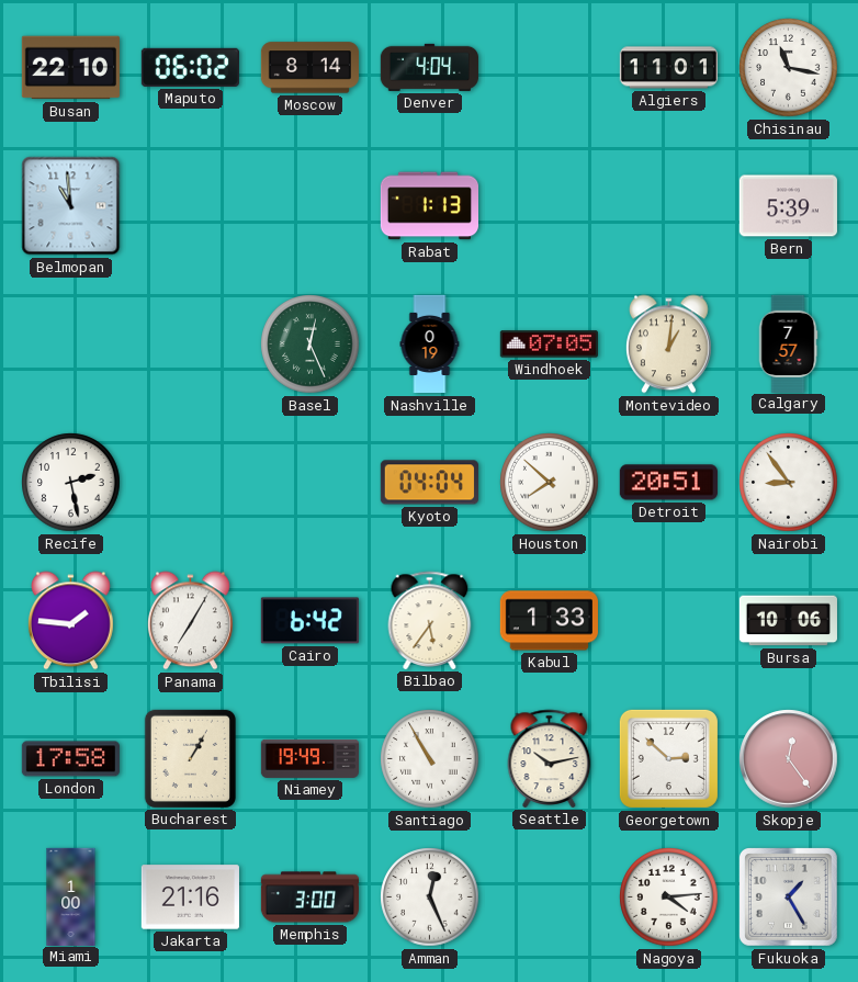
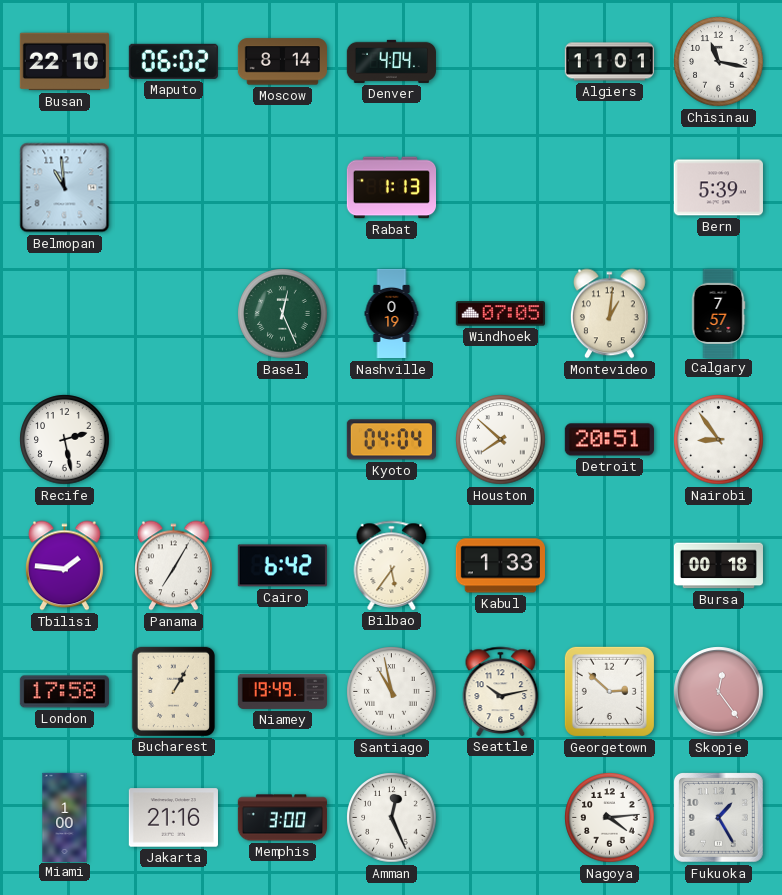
Bursa: 10:06 -> 00:18 (718, 566)
Santiago: 10:55 -> 10:58 (392, 692)
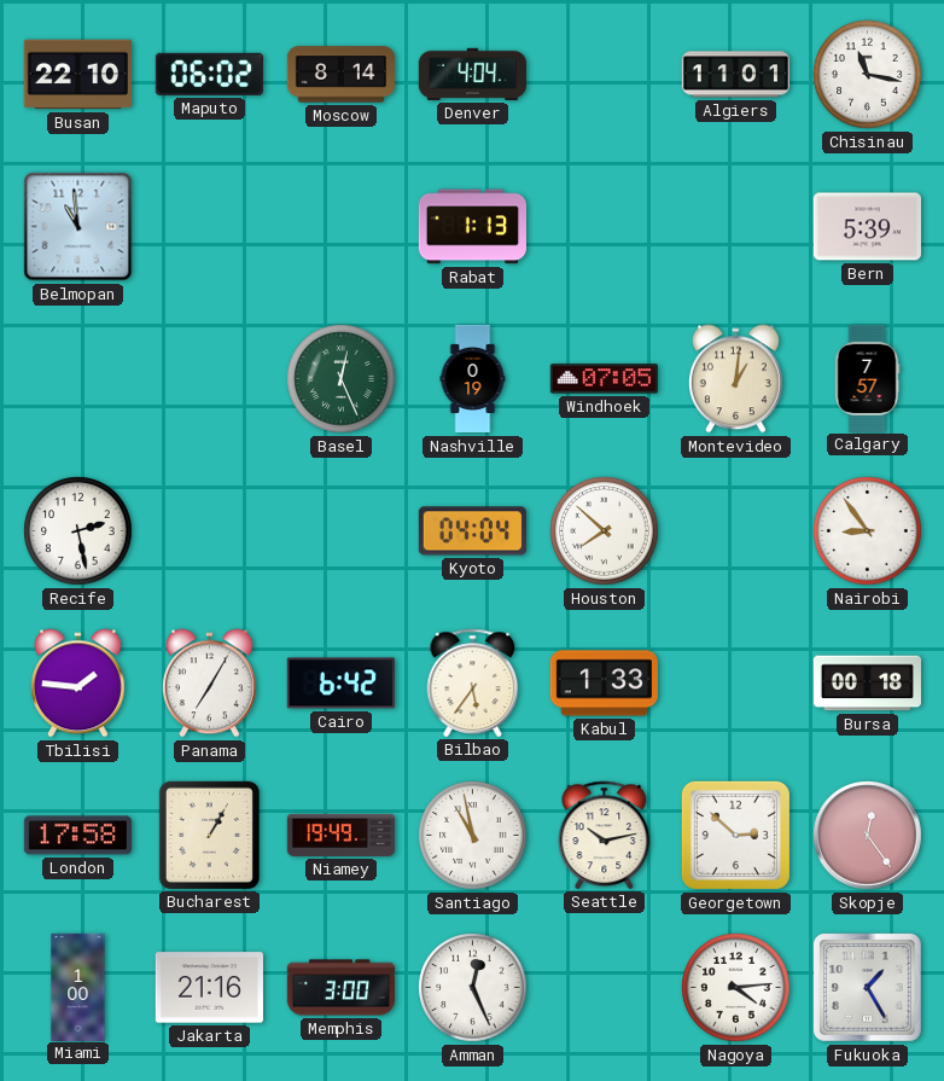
Detroit: 20:51 -> none (609, 440)
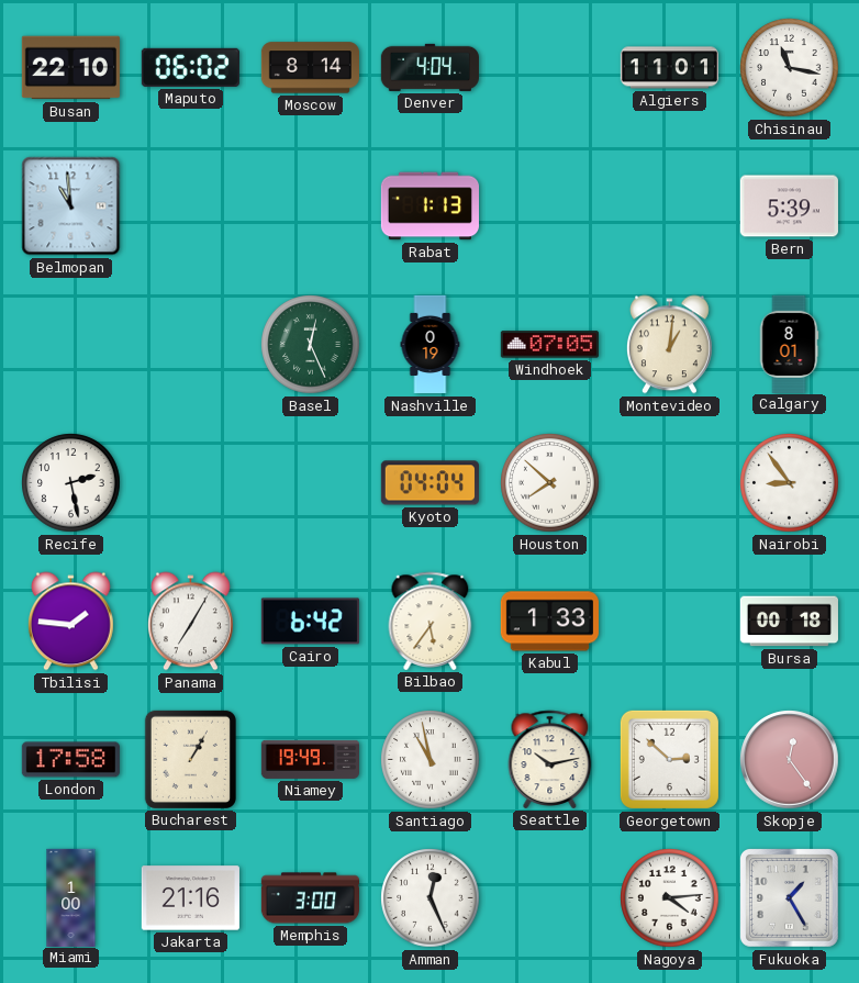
Calgary: 7:57 -> 8:01 (789, 344)
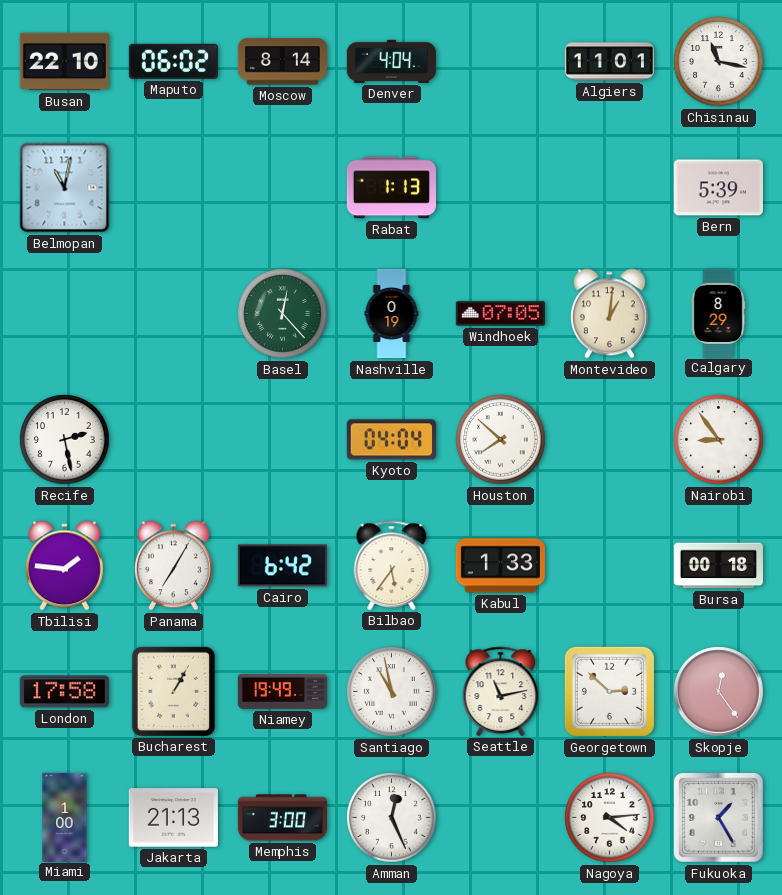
Belmopan: 10:59 -> 11:02 (65, 188)
Basel: 12:26 -> 12:23 (283, 314)
Calgary: 8:01 -> 8:29 (718, 313)
Seattle: 10:13 -> 11:13 (501, 691)
Jakarta: 21:16 -> 21:13 (173, 818)
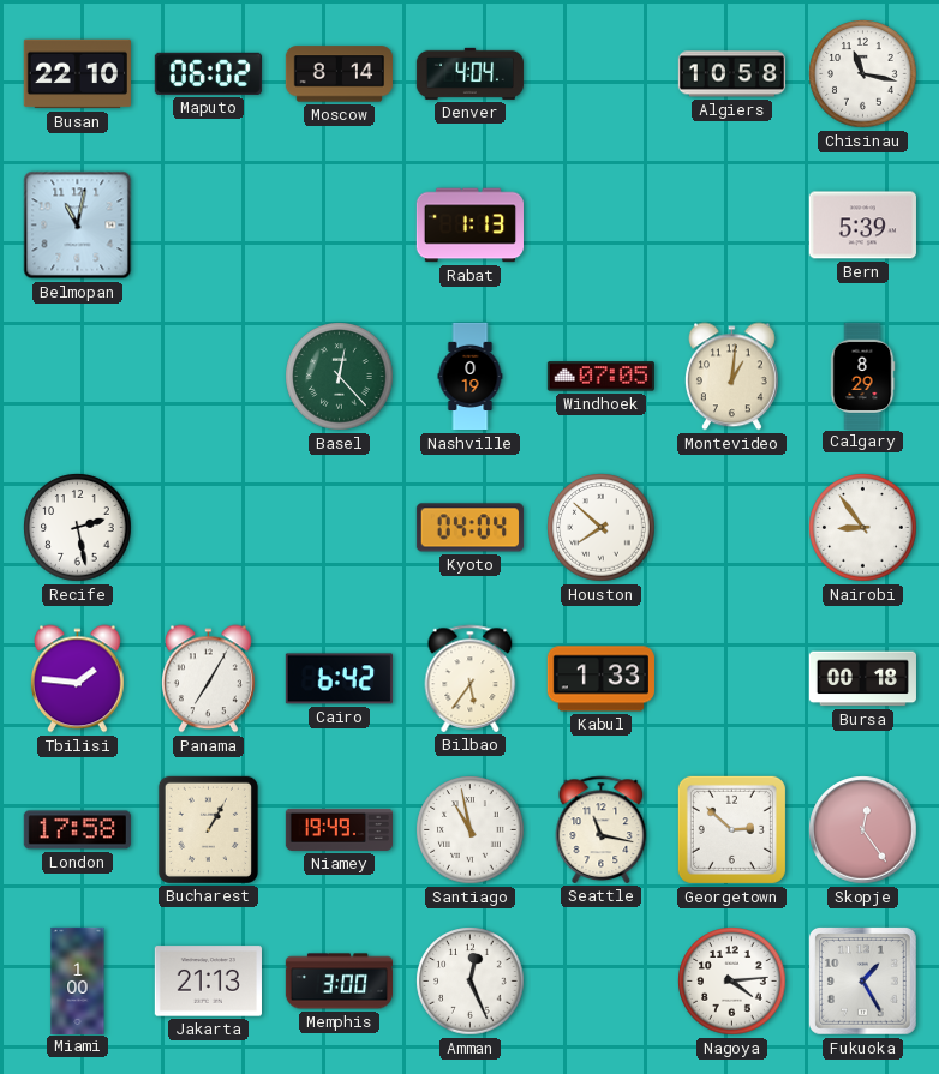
Algiers: 11:01 -> 10:58 (731, 74)
Seattle: 11:13 -> 11:17 (602, 829)
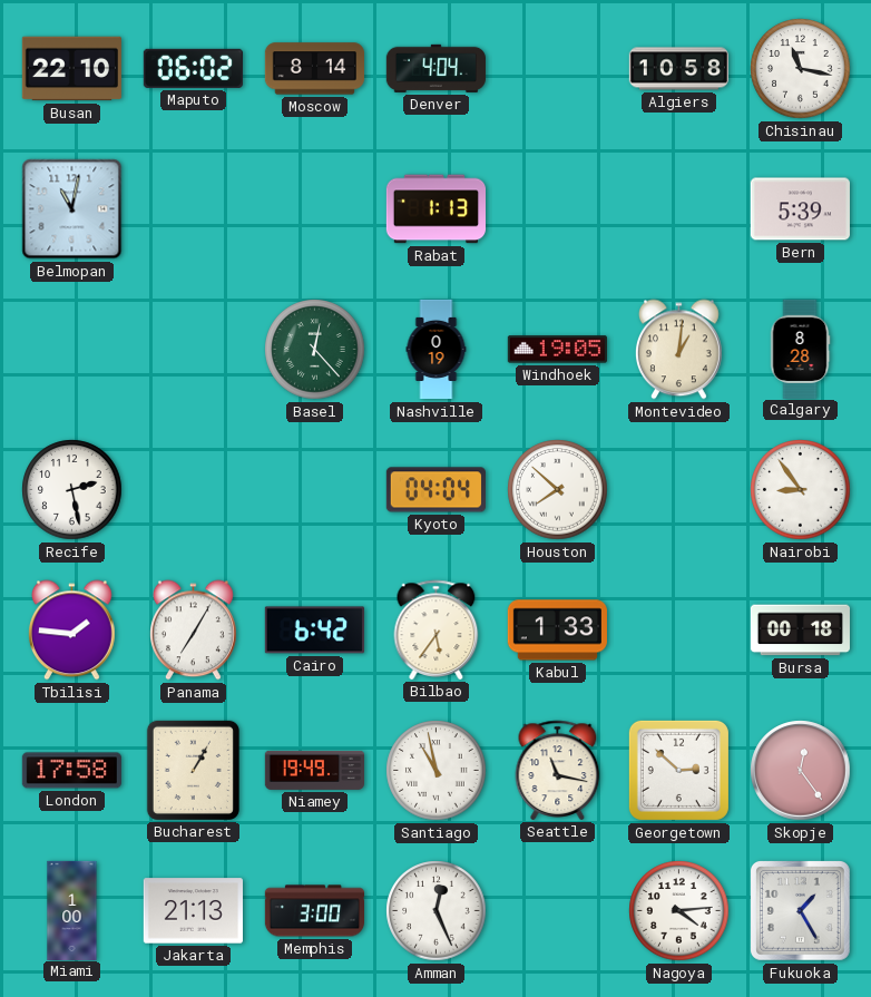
Windhoek: 07:05 -> 19:05 (557, 350)
Calgary: 8:29 -> 8:28 (800, 349)
